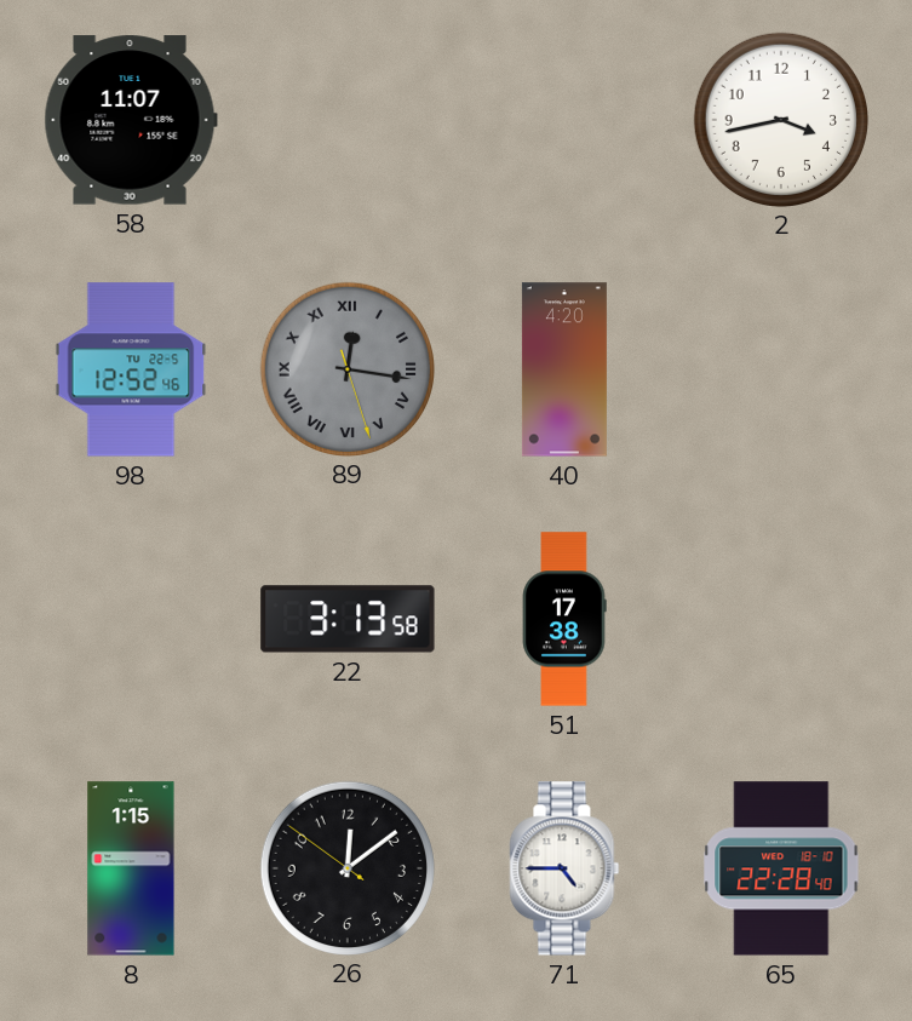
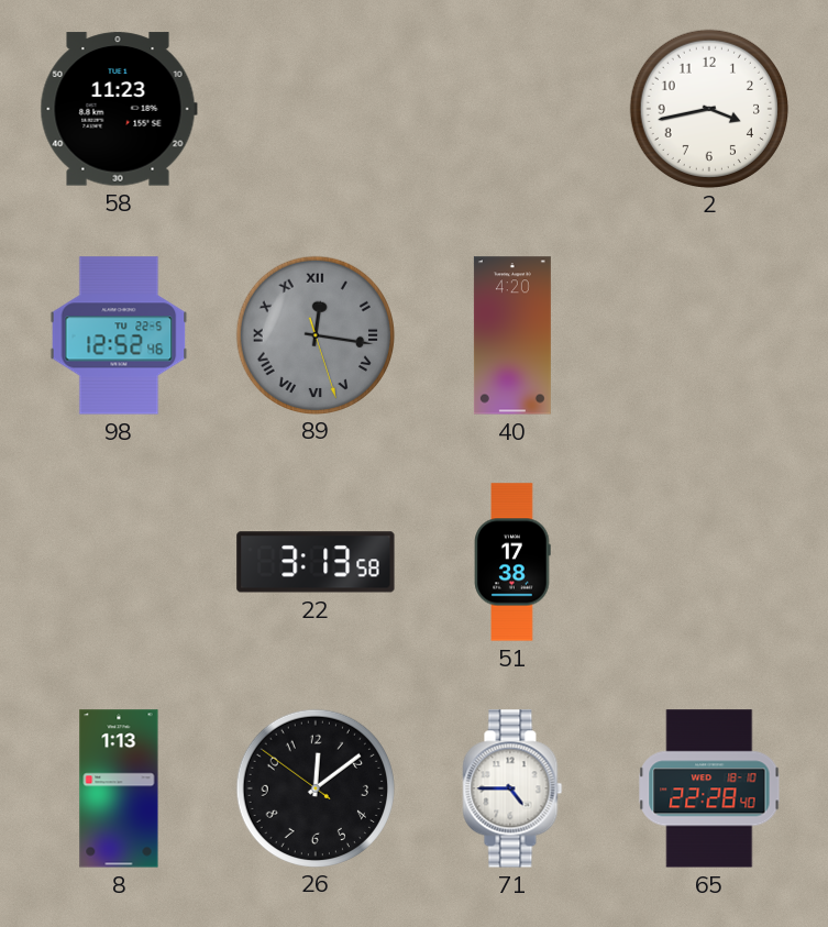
58: 11:07 -> 11:23 (119, 109)
8: 1:15 -> 1:13 (119, 788)
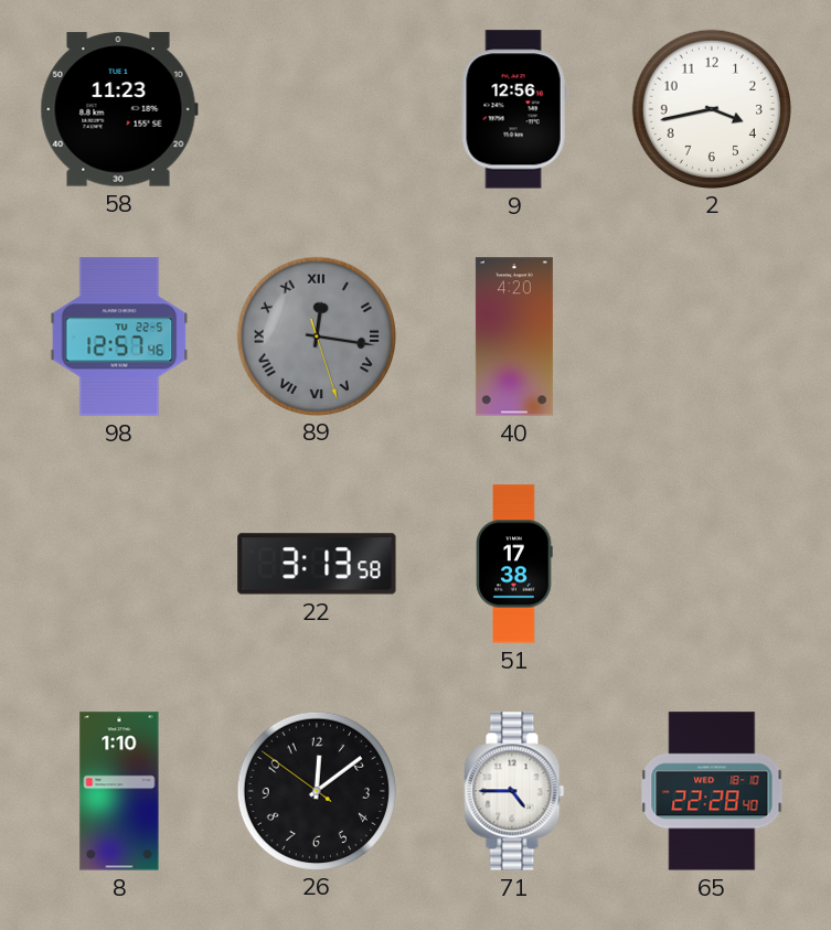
9: none -> 12:56 (514, 109)
98: 12:52 -> 12:57 (119, 336)
8: 1:13 -> 1:10 (119, 791)
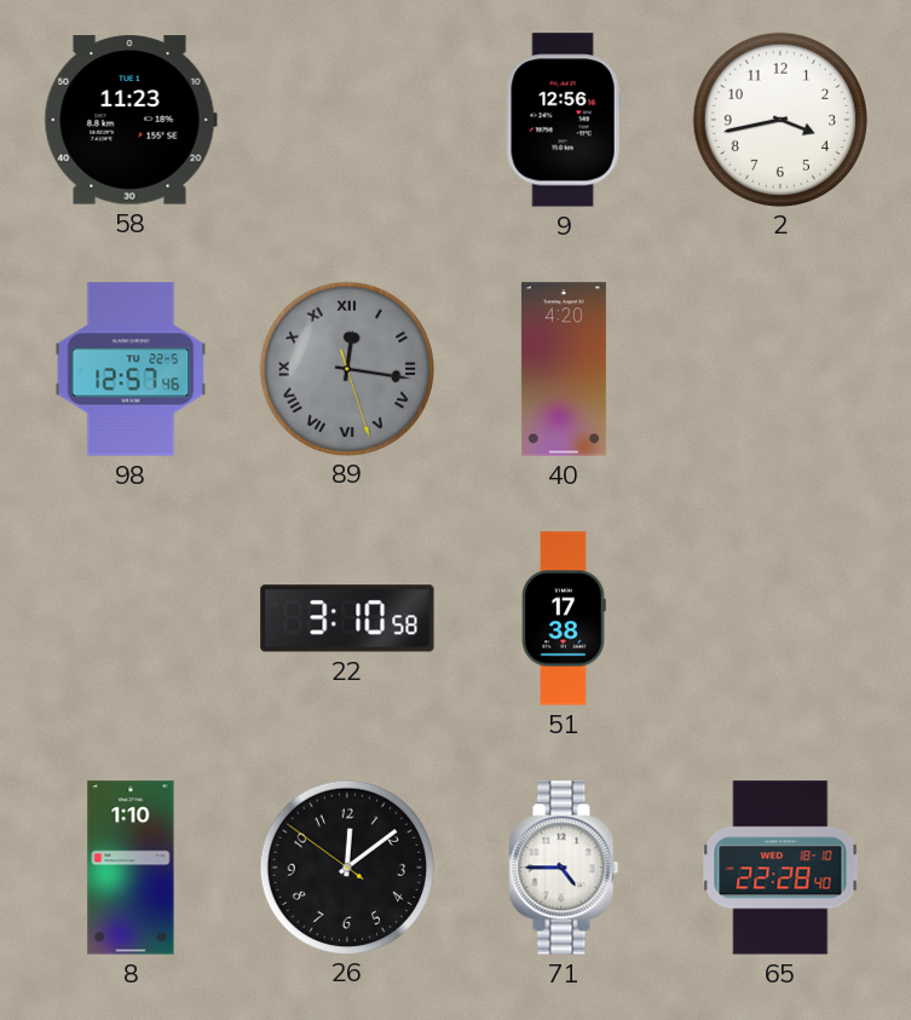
22: 3:13 -> 3:10 (347, 618)
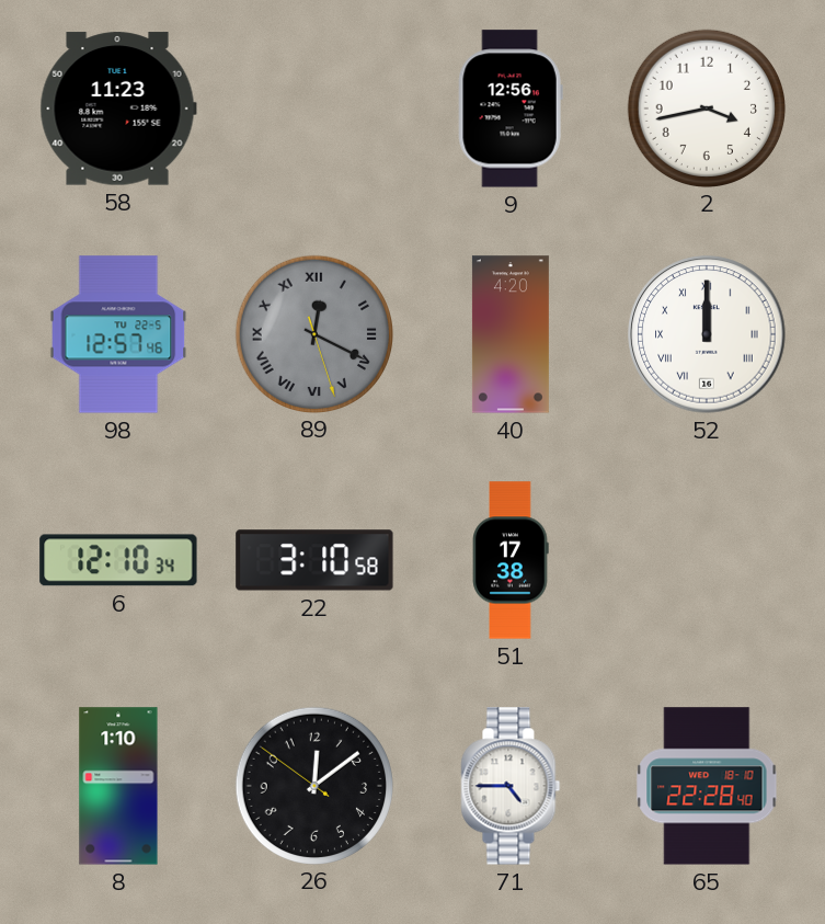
89: 12:16 -> 12:19 (313, 333)
52: none -> 12:00 (707, 334)
6: none -> 12:10 (118, 560)
